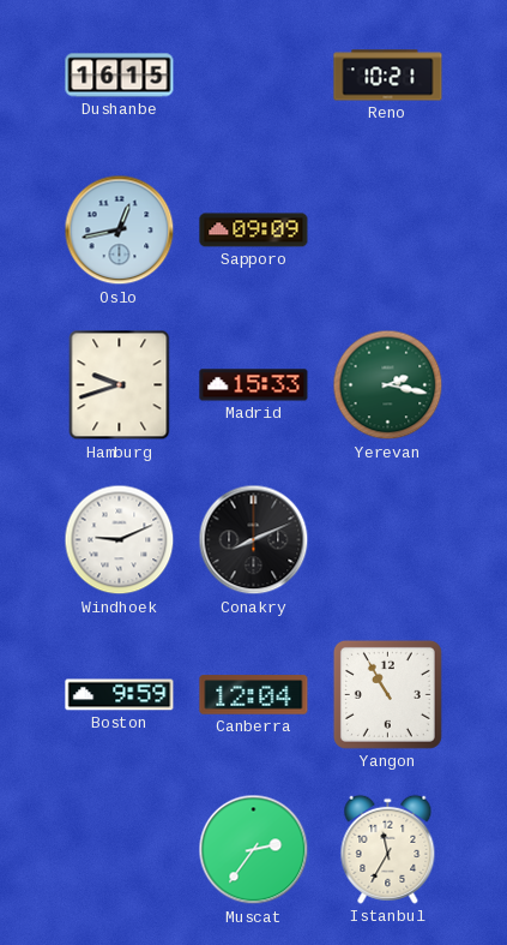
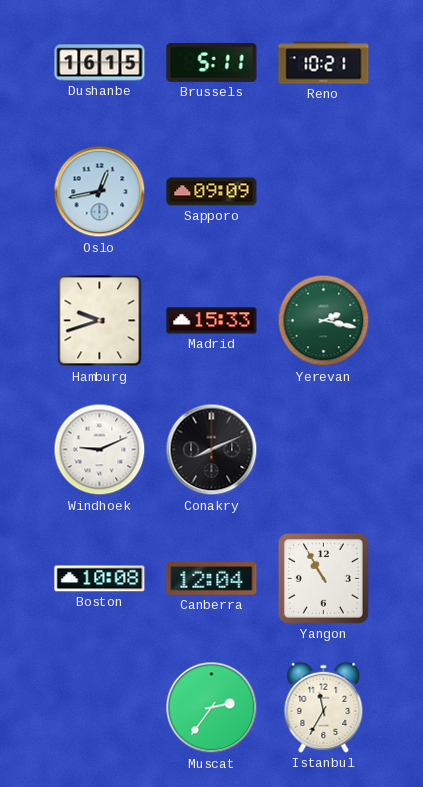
Brussels: none -> 5:11 (212, 62)
Boston: 9:59 -> 10:08 (100, 579)
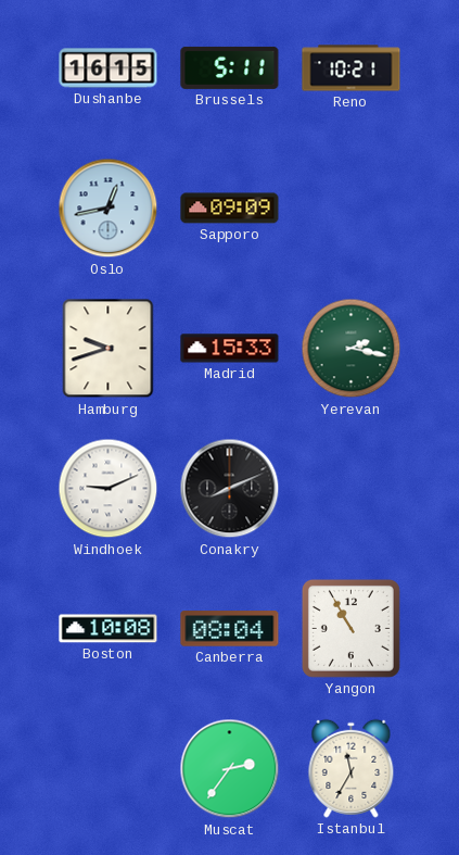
Canberra: 12:04 -> 08:04 (230, 629)
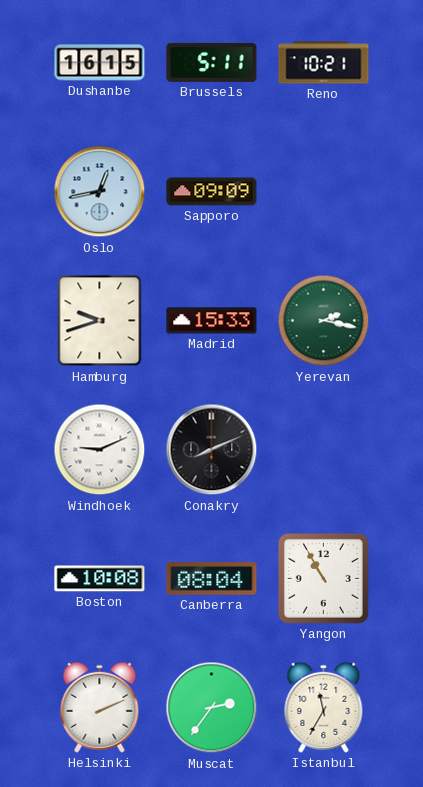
Helsinki: none -> 2:11 (100, 707)
